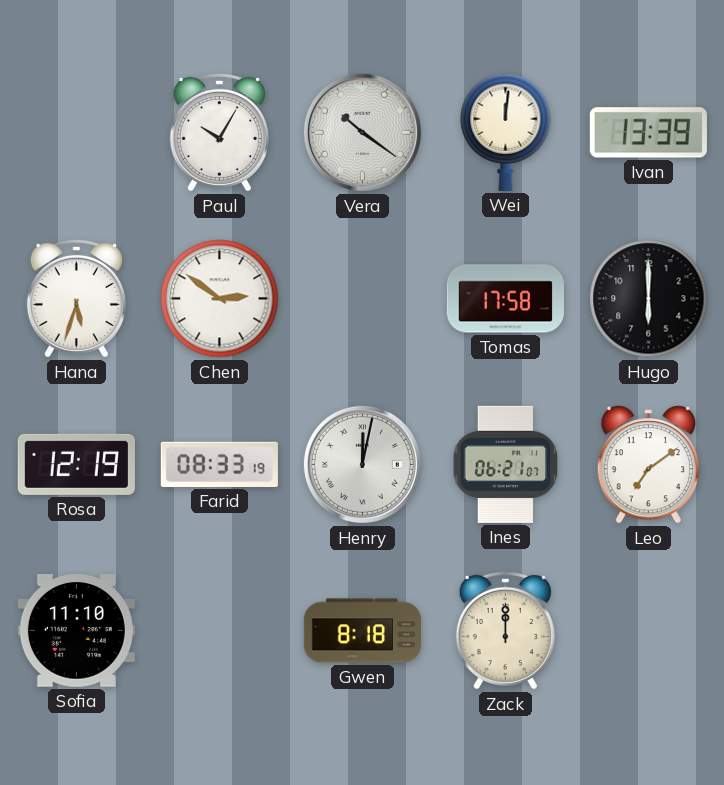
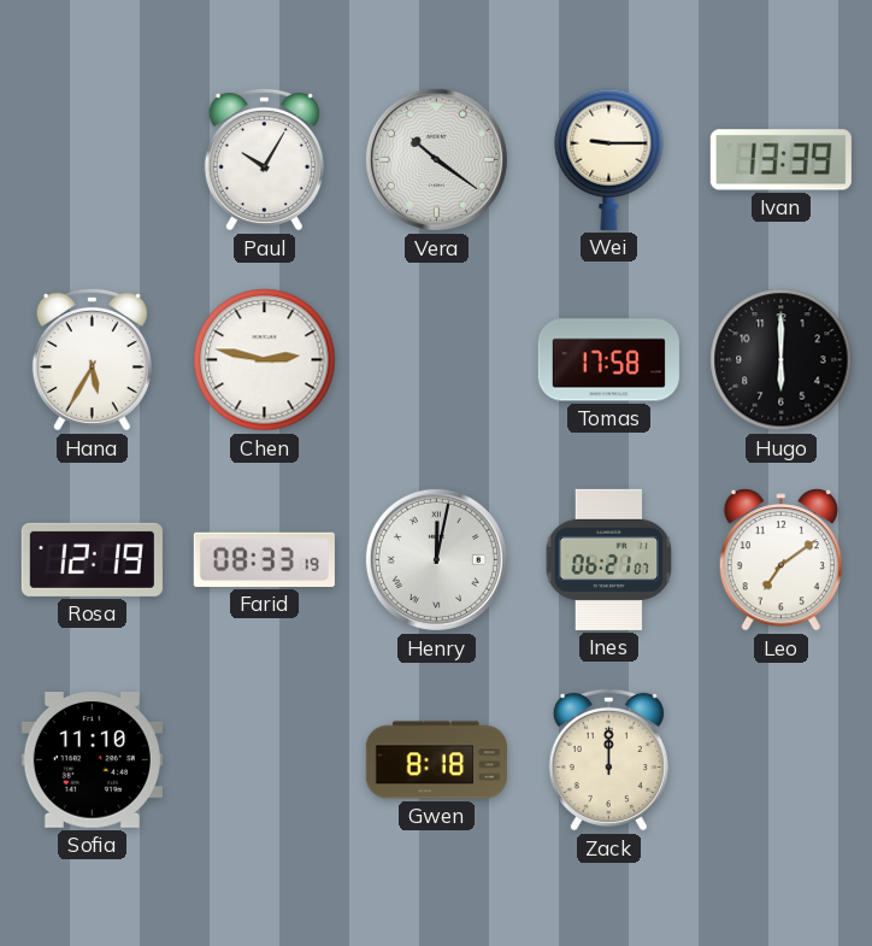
Wei: 12:01 -> 9:15 (609, 159)
Hana: 5:33 -> 5:35 (92, 359)
Chen: 2:51 -> 2:47 (265, 360)
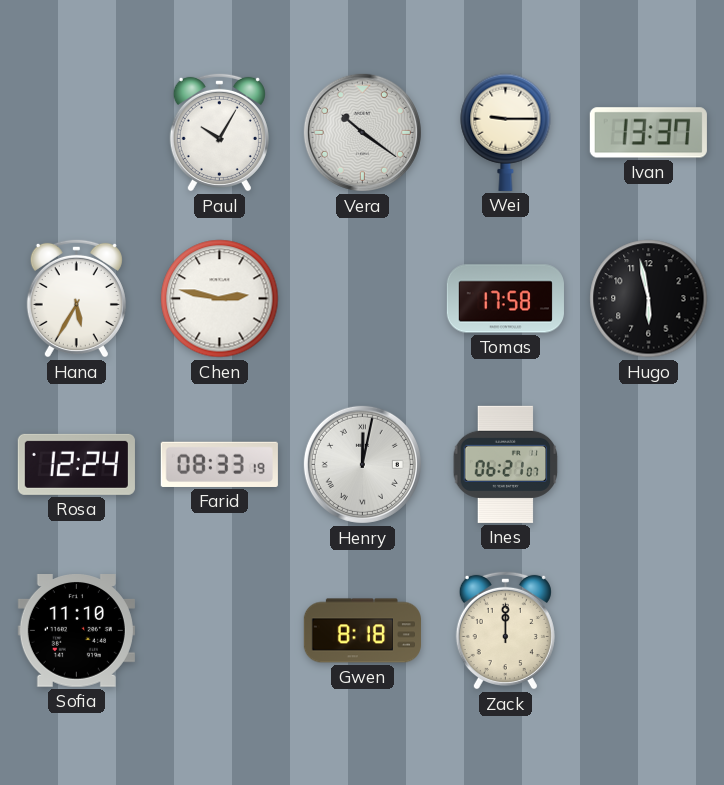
Ivan: 13:39 -> 13:37 (648, 133)
Hugo: 6:00 -> 5:58 (649, 299)
Rosa: 12:19 -> 12:24 (76, 464)
Leo: 7:09 -> none (780, 560)
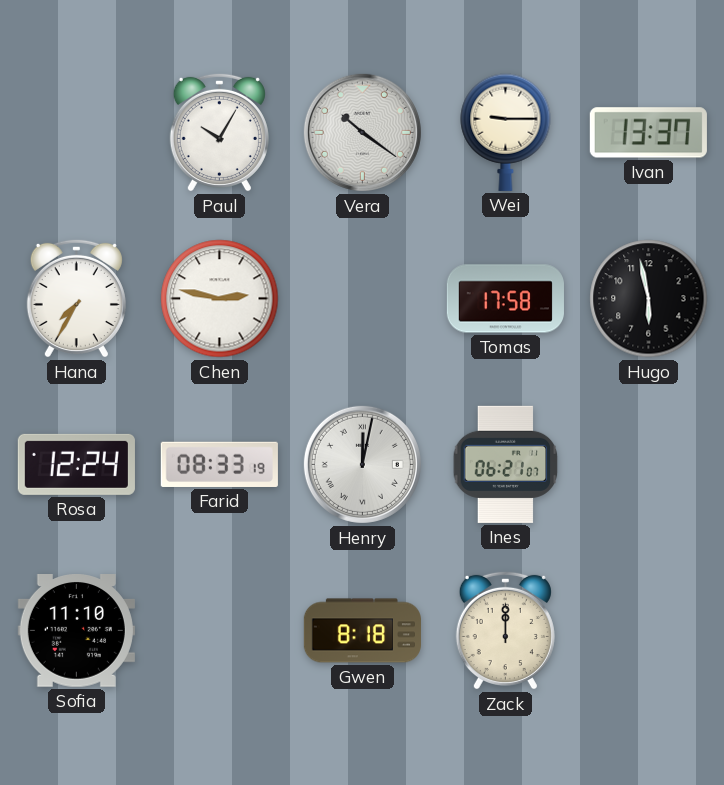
Hana: 5:35 -> 7:35 (76, 298)
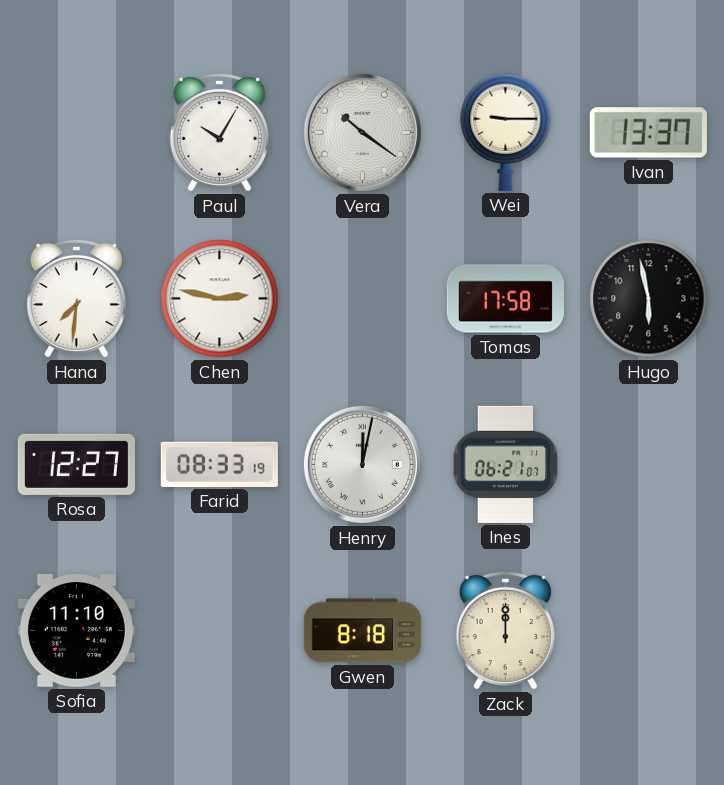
Hana: 7:35 -> 7:31 (76, 298)
Rosa: 12:24 -> 12:27 (76, 464)
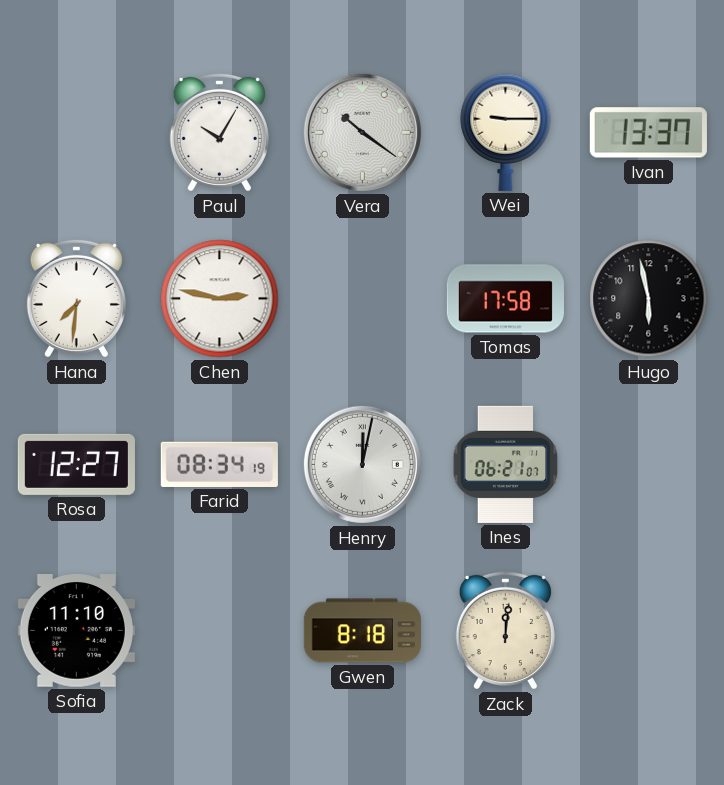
Farid: 08:33 -> 08:34 (219, 464)
Zack: 12:00 -> 12:01 (505, 630)
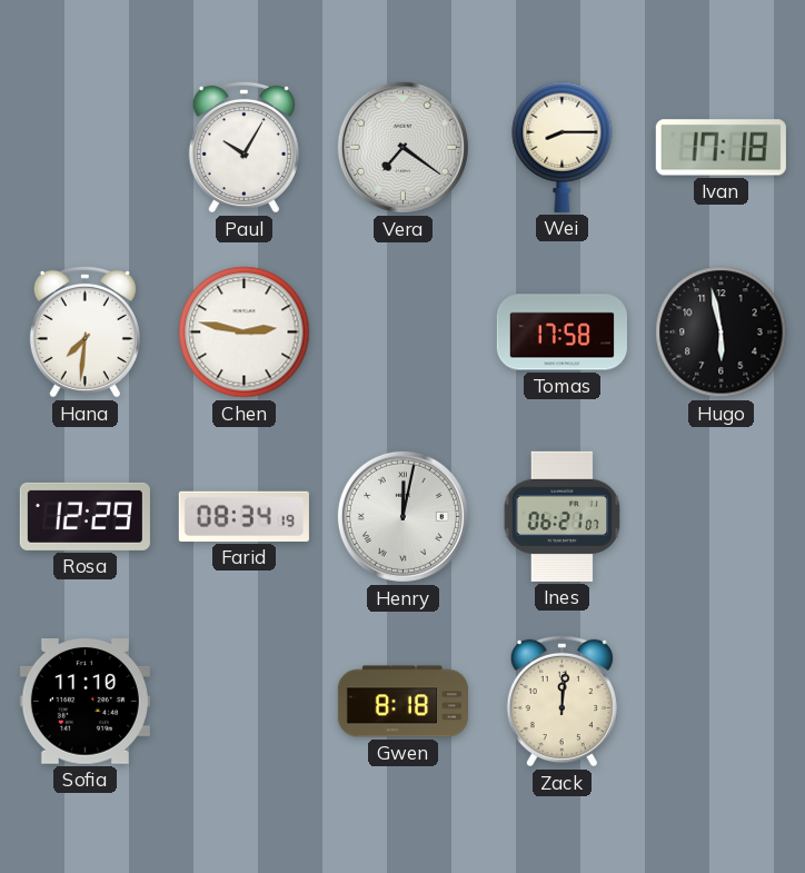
Vera: 10:21 -> 7:21 (402, 147)
Wei: 9:15 -> 8:15 (563, 147)
Ivan: 13:37 -> 17:18 (720, 148)
Rosa: 12:27 -> 12:29 (85, 516)
